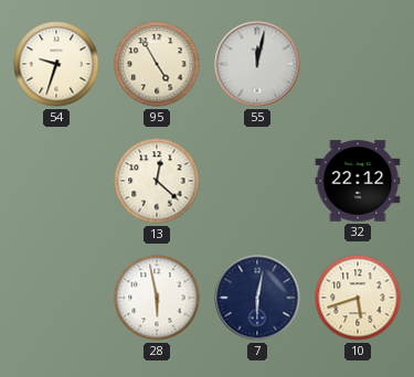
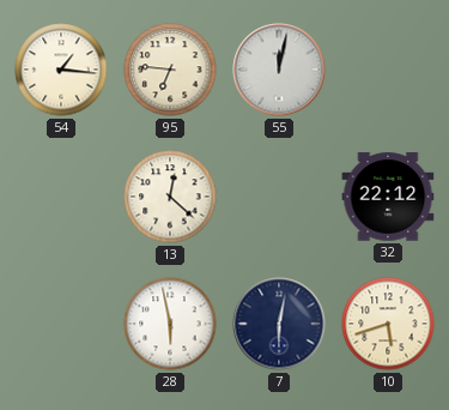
54: 9:33 -> 1:16 (61, 70)
95: 4:55 -> 6:46 (170, 70)
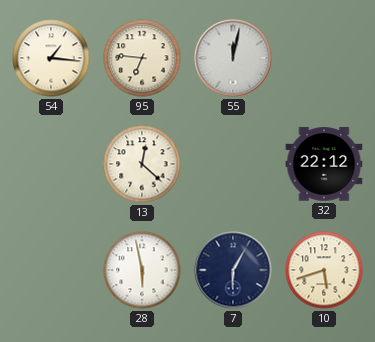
7: 6:02 -> 6:05 (233, 270)
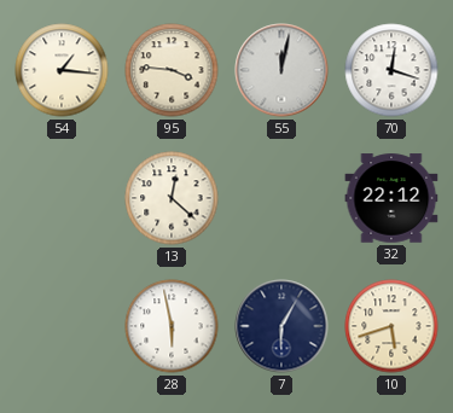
95: 6:46 -> 3:46 (172, 70)
70: none -> 12:18 (391, 70)
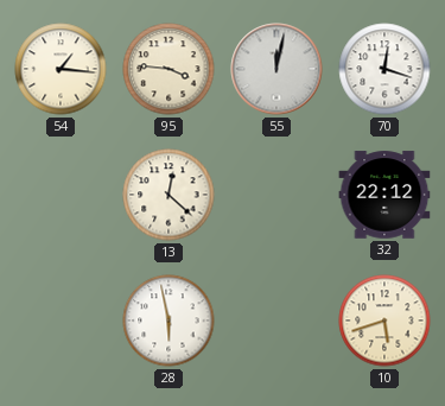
7: 6:05 -> none (281, 326)
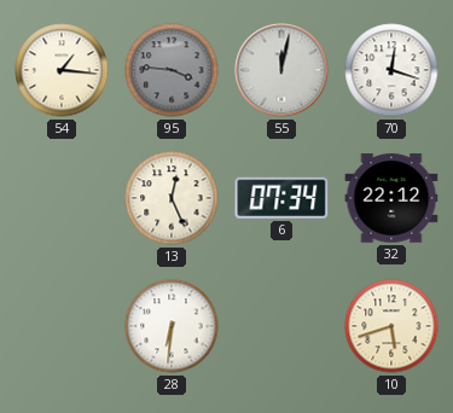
95 dial: cream -> grey (172, 70)
13: 12:22 -> 12:26 (172, 198)
6: none -> 07:34 (281, 198)
28: 5:58 -> 6:31 (172, 326)
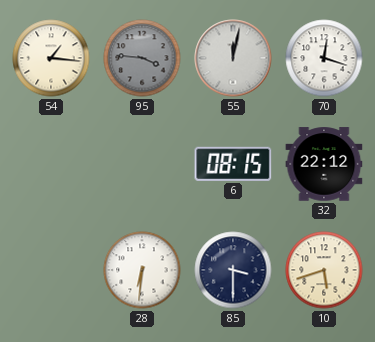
13: 12:26 -> none (172, 198)
6: 07:34 -> 08:15 (233, 164)
85: none -> 3:30 (233, 270)
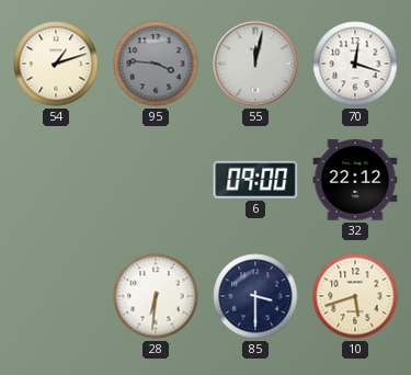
54: 1:16 -> 1:12 (56, 64)
6: 08:15 -> 09:00 (255, 180)
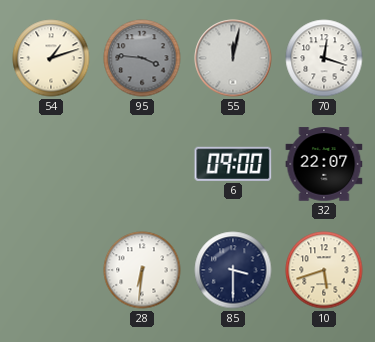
32: 22:12 -> 22:07 (324, 164)
